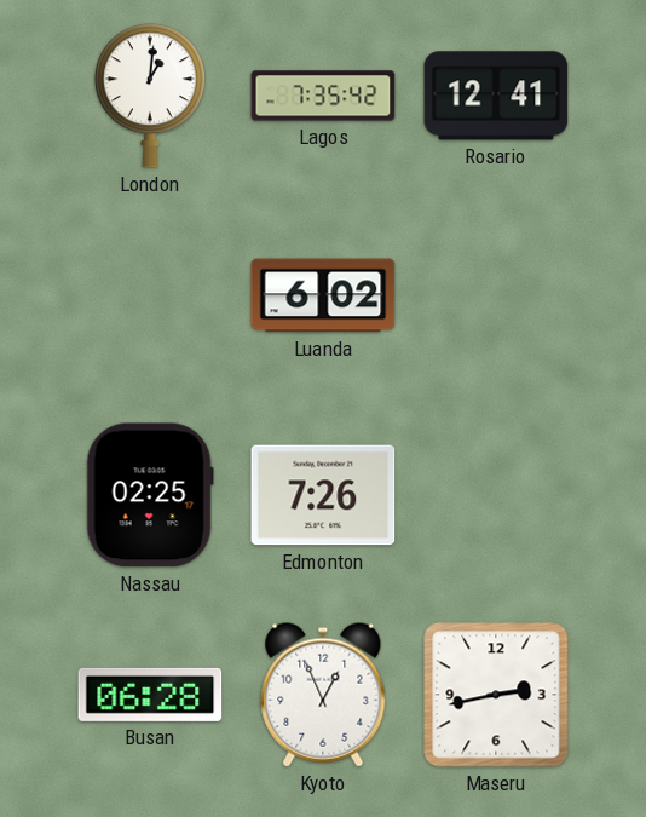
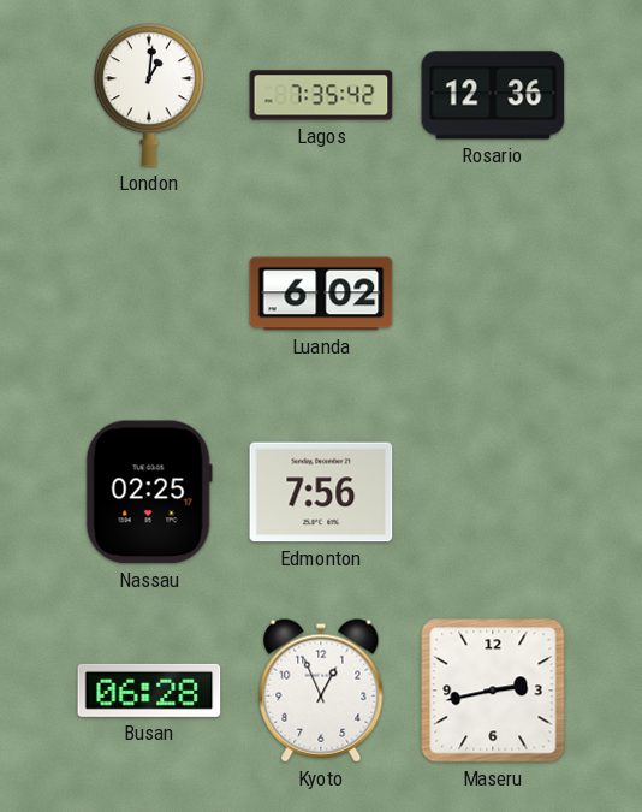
Rosario: 12:41 -> 12:36 (493, 95)
Edmonton: 7:26 -> 7:56 (321, 492)
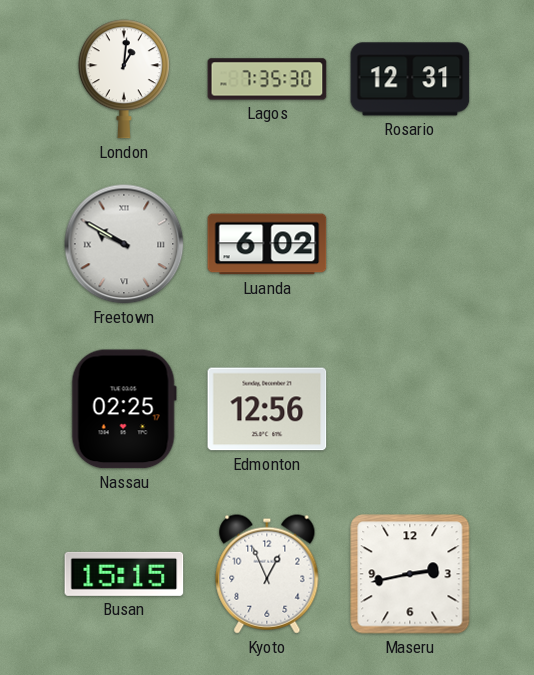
Lagos: 7:35:42 -> 7:35:30 (267, 79)
Rosario: 12:36 -> 12:31 (410, 79)
Freetown: none -> 9:50 (124, 244)
Edmonton: 7:56 -> 12:56 (267, 409)
Busan: 06:28 -> 15:15 (124, 574)
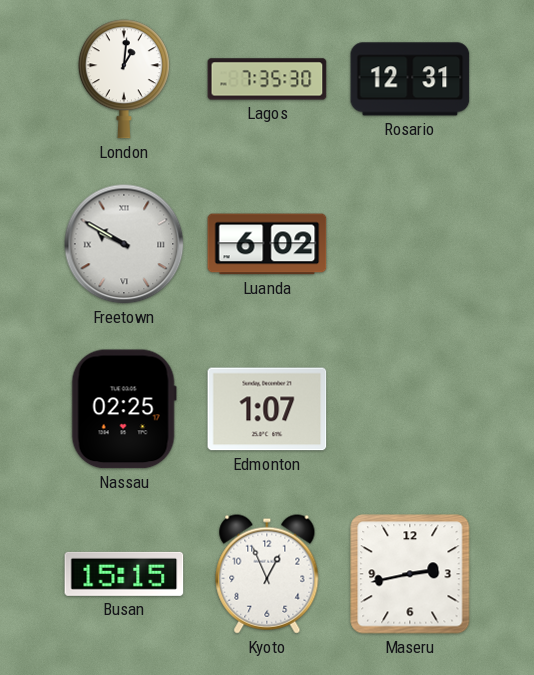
Edmonton: 12:56 -> 1:07 (267, 409)
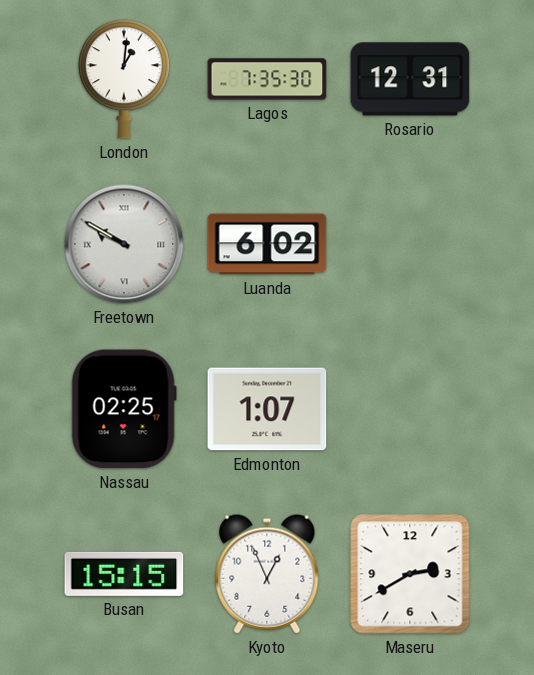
Maseru: 2:43 -> 2:40 (410, 574)
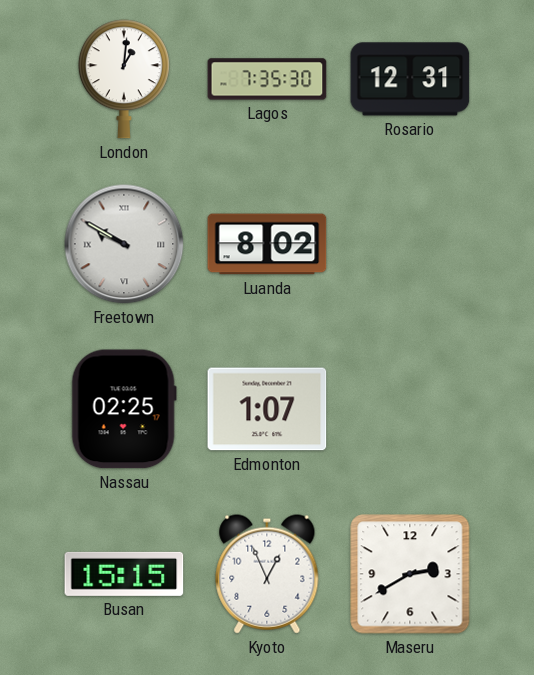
Luanda: 6:02 -> 8:02 (267, 244)
